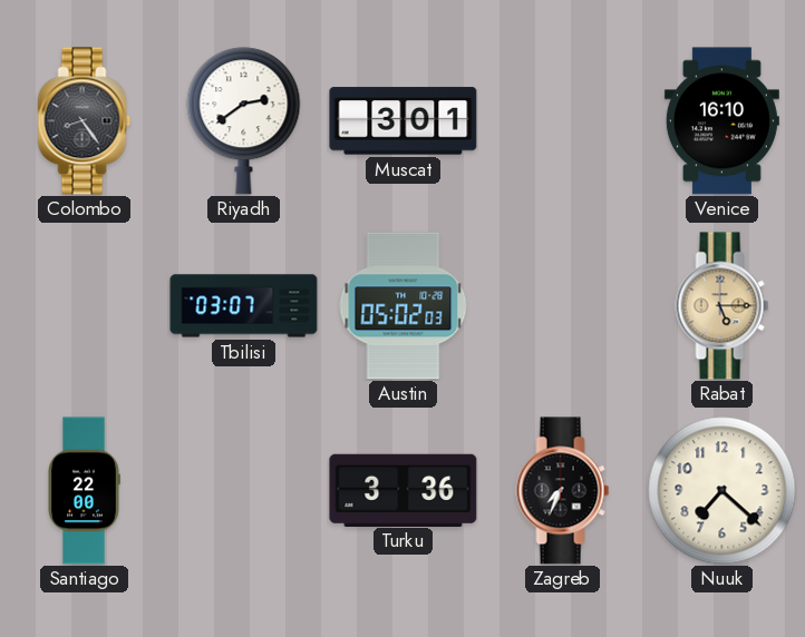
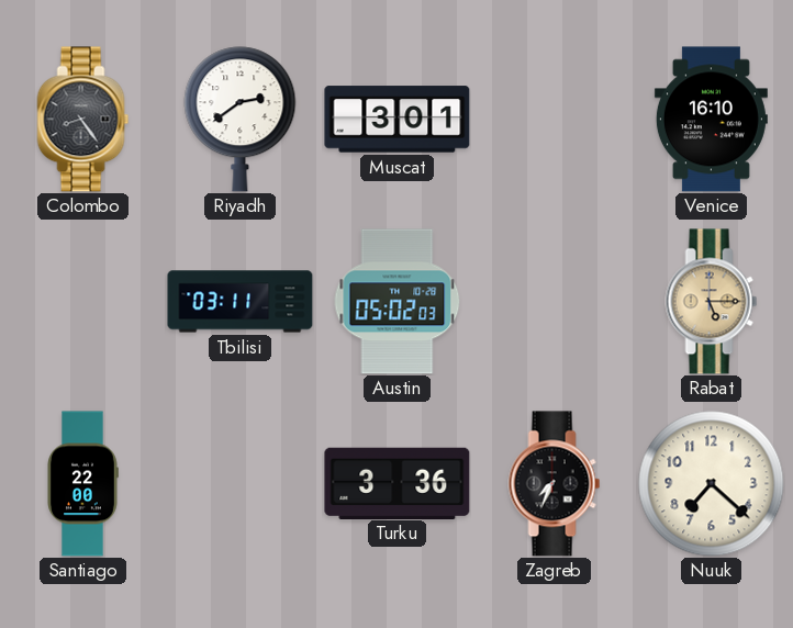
Tbilisi: 03:07 -> 03:11 (241, 302)
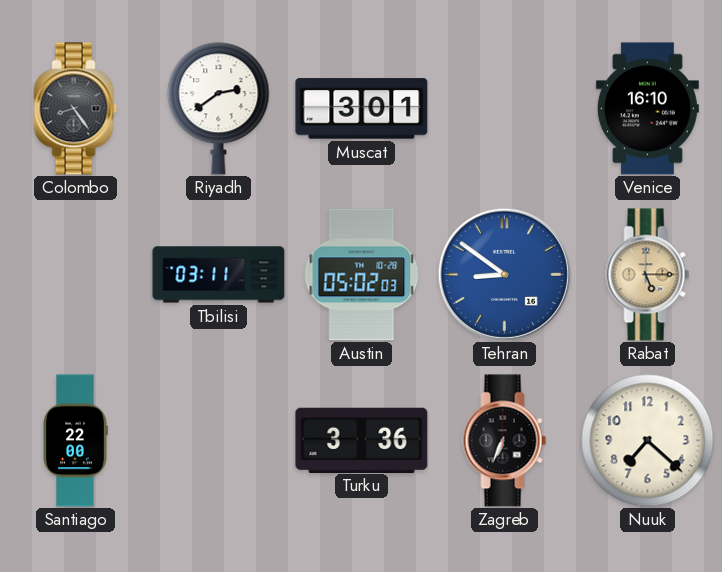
Tehran: none -> 8:51 (504, 274)
Zagreb: 7:34 -> 6:34 (505, 441)
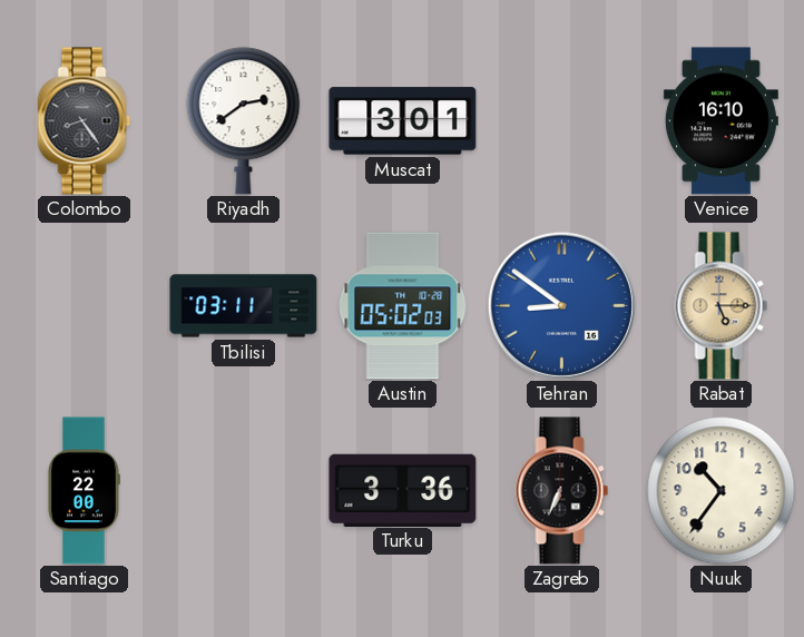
Nuuk: 7:22 -> 10:36 (722, 491)
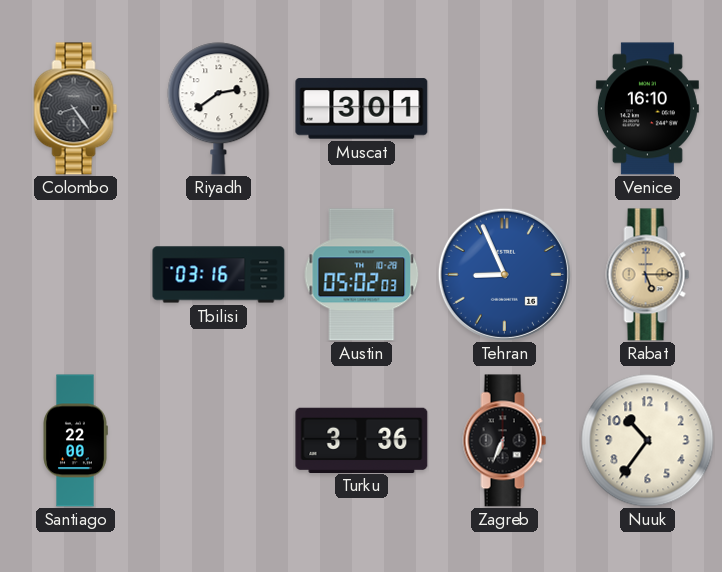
Tbilisi: 03:11 -> 03:16 (219, 275)
Tehran: 8:51 -> 8:56 (504, 274)
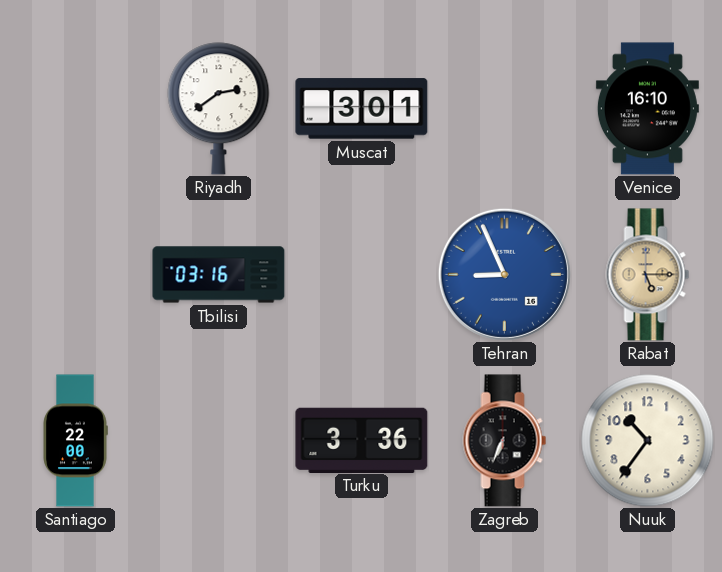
Colombo: 8:24 -> none (76, 109)
Austin: 05:02 -> none (362, 275)
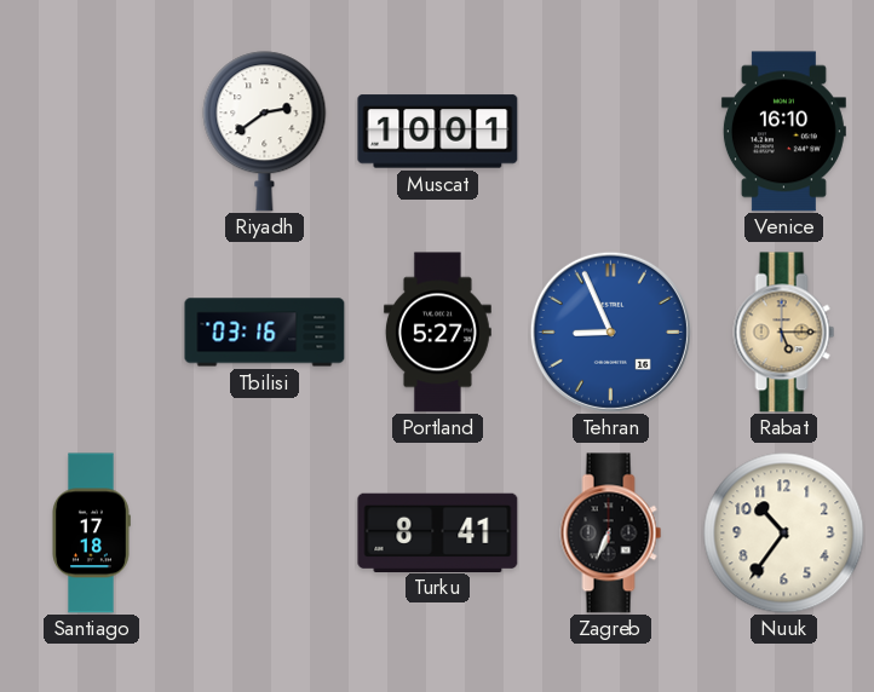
Muscat: 3:01 -> 10:01 (438, 132)
Portland: none -> 5:27 (437, 333)
Santiago: 22:00 -> 17:18 (91, 534)
Turku: 3:36 -> 8:41 (438, 532)
